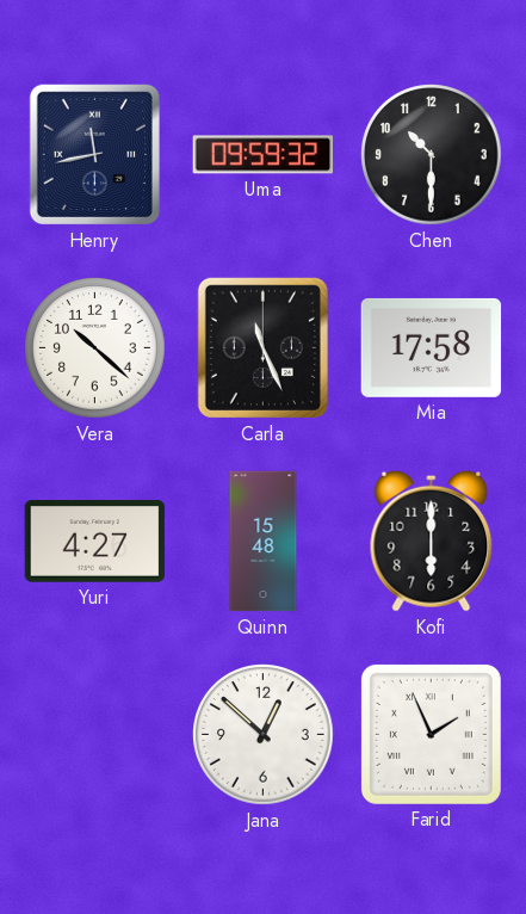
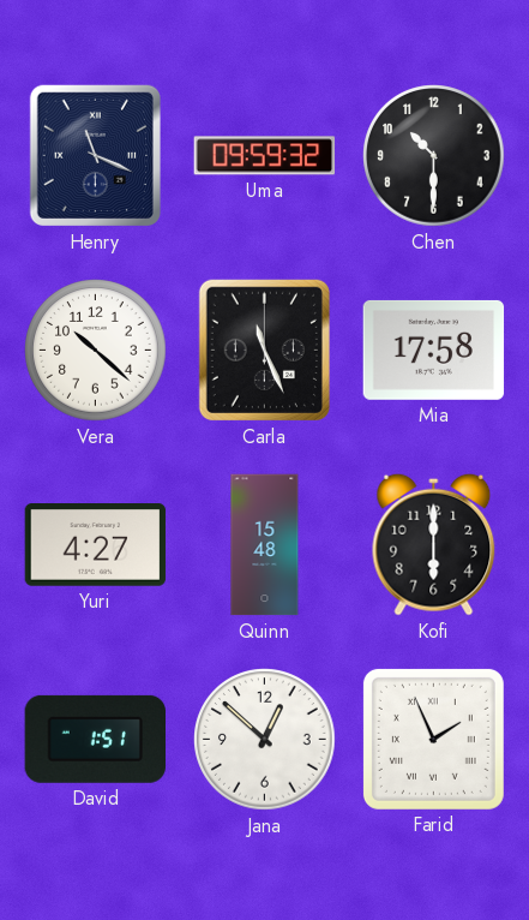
Henry: 11:43 -> 11:19 (95, 155)
David: none -> 1:51 (95, 739)
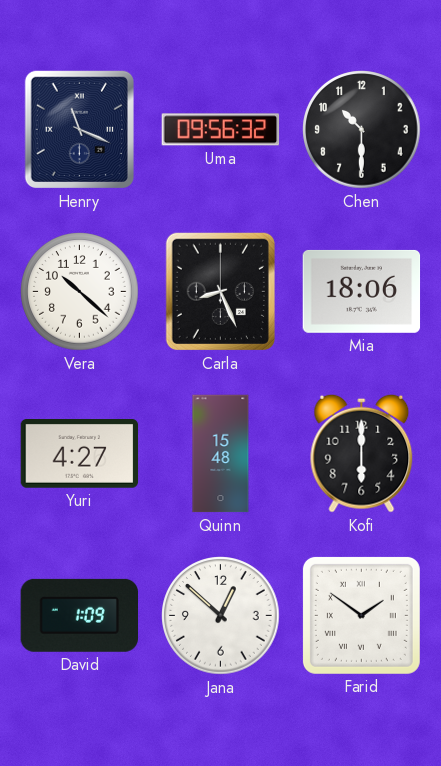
Uma: 09:59 -> 09:56 (221, 130)
Carla: 11:26 -> 8:26 (220, 291)
Mia: 17:58 -> 18:06 (362, 291)
David: 1:51 -> 1:09 (79, 615)
Farid: 1:56 -> 1:51 (361, 615)
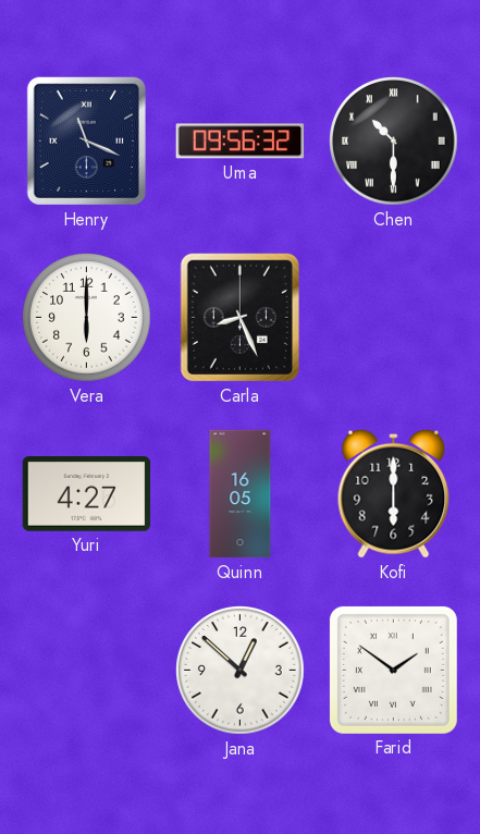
Chen numerals: Arabic -> Roman (394, 142)
Vera: 10:22 -> 6:00 (87, 318)
Mia: 18:06 -> none (362, 291)
Quinn: 15:48 -> 16:05 (241, 494)
David: 1:09 -> none (79, 615)
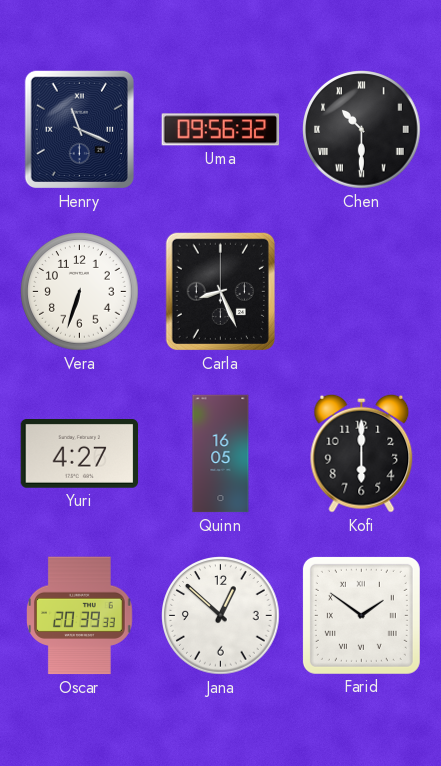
Vera: 6:00 -> 6:33 (80, 292)
Oscar: none -> 20:39 (80, 616)
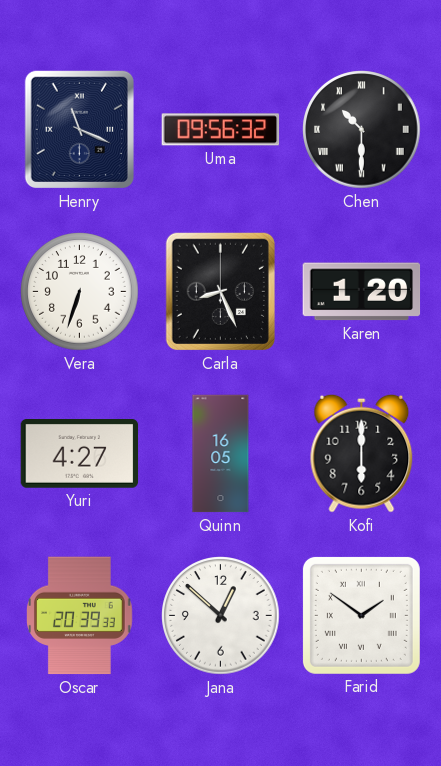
Karen: none -> 1:20 (362, 292)
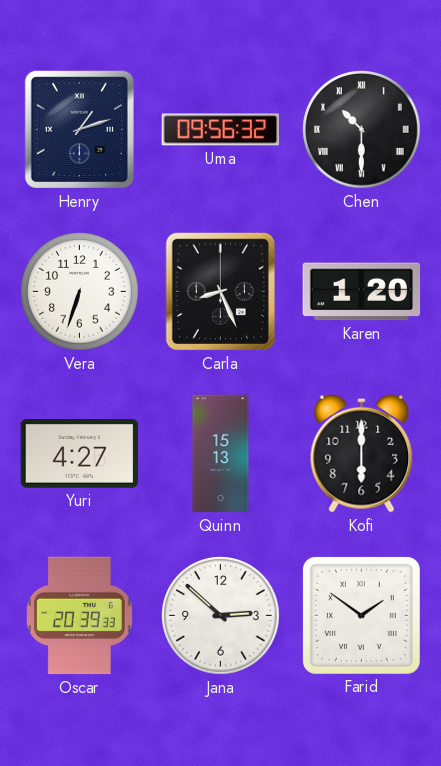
Henry: 11:19 -> 1:12 (79, 129)
Quinn: 16:05 -> 15:13 (221, 454)
Jana: 12:52 -> 2:52 (221, 616)
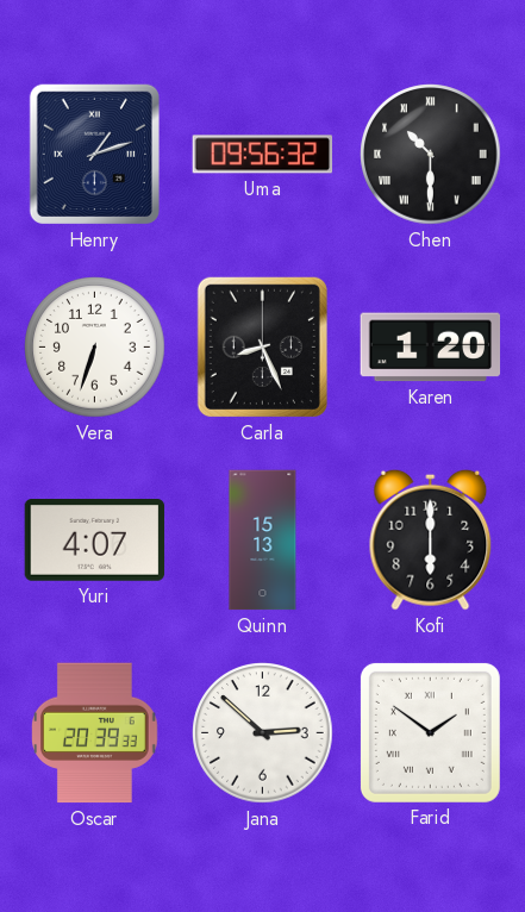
Yuri: 4:27 -> 4:07 (95, 541)
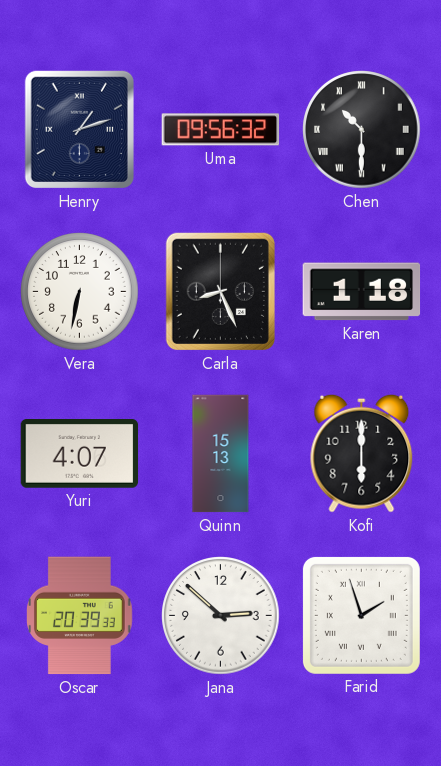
Vera: 6:33 -> 6:32 (80, 292)
Karen: 1:20 -> 1:18 (362, 292)
Farid: 1:51 -> 1:57 (361, 615)
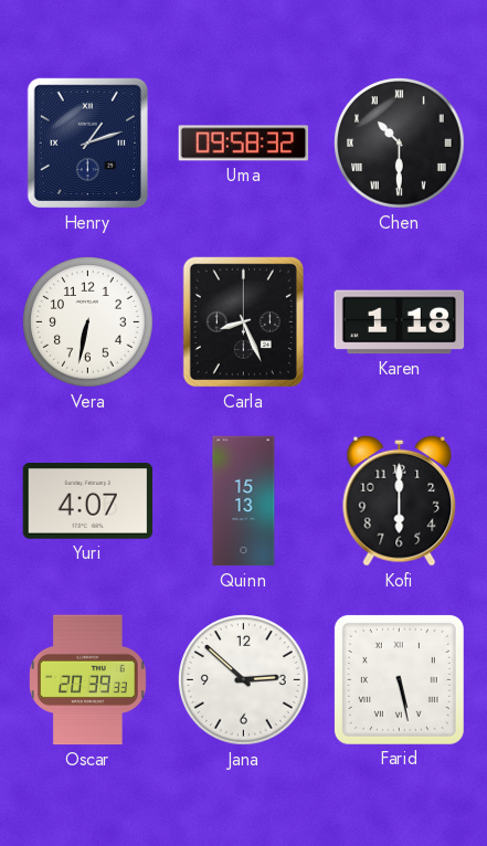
Uma: 09:56 -> 09:58 (244, 144)
Farid: 1:57 -> 5:28 (399, 679)
